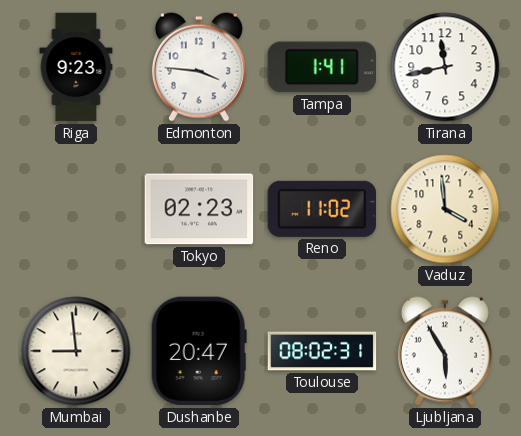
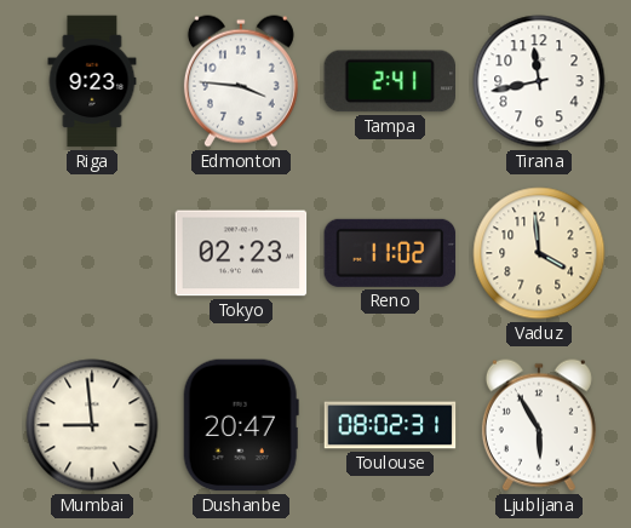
Tampa: 1:41 -> 2:41 (389, 81)
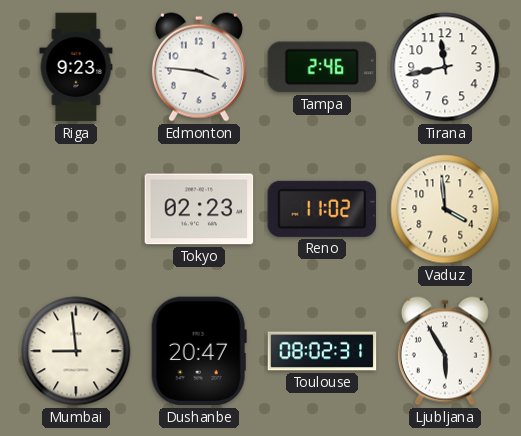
Tampa: 2:41 -> 2:46 (321, 67)
